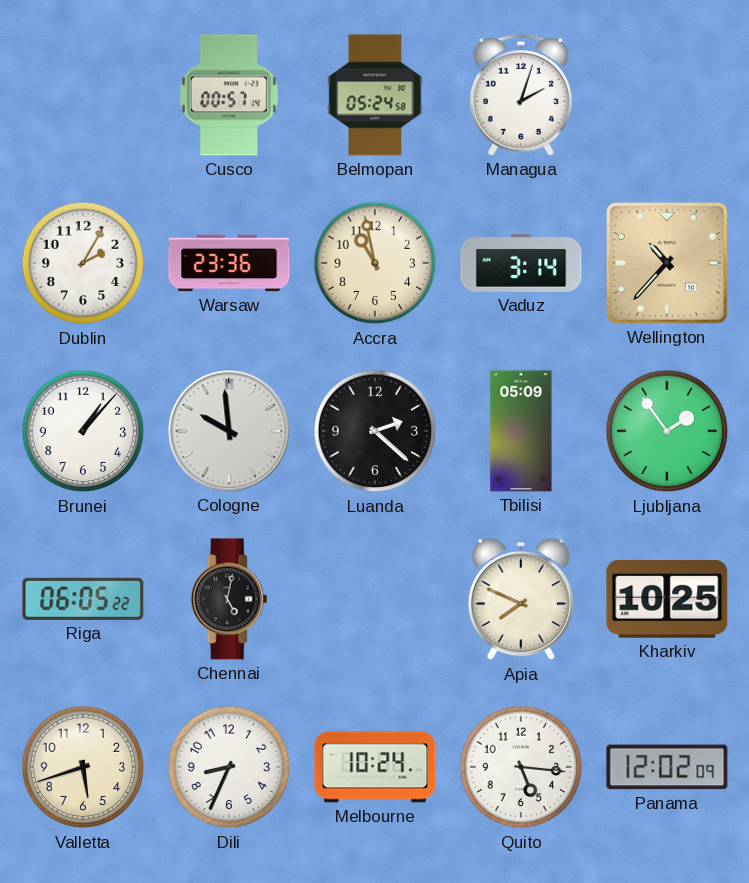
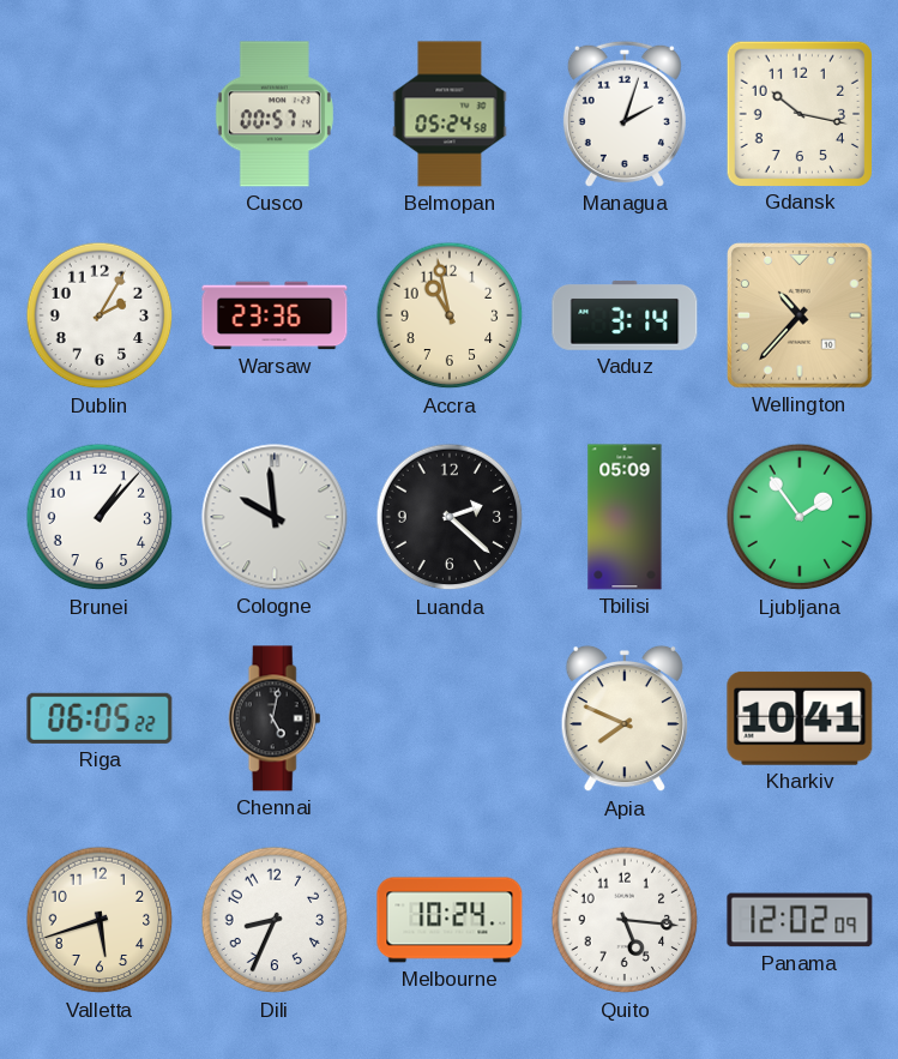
Gdansk: none -> 10:17 (798, 113)
Kharkiv: 10:25 -> 10:41 (800, 718)
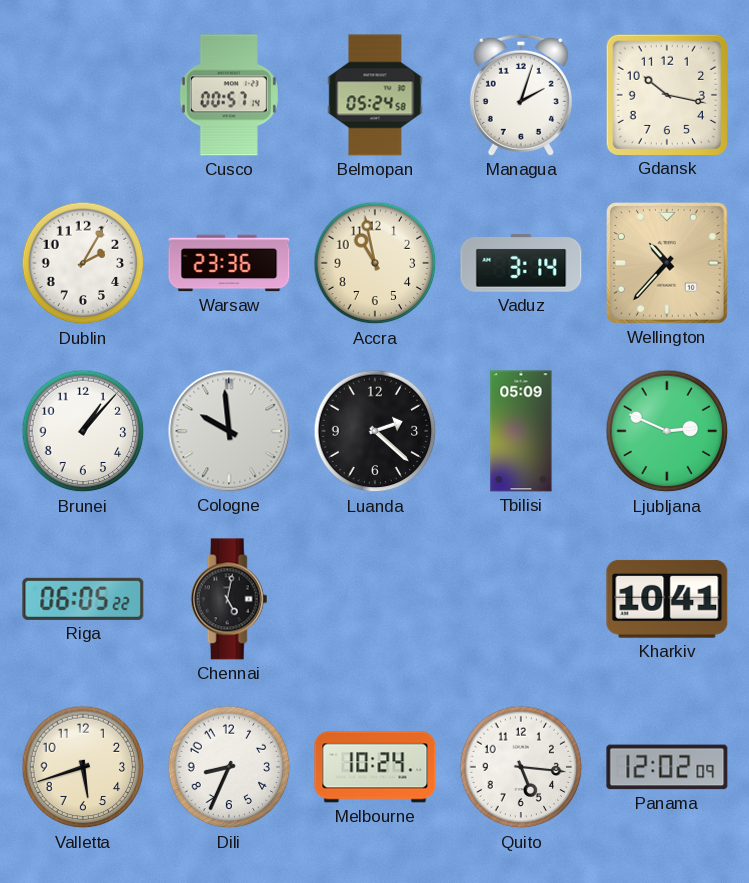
Ljubljana: 1:54 -> 2:49 (667, 431)
Apia: 7:49 -> none (625, 718)
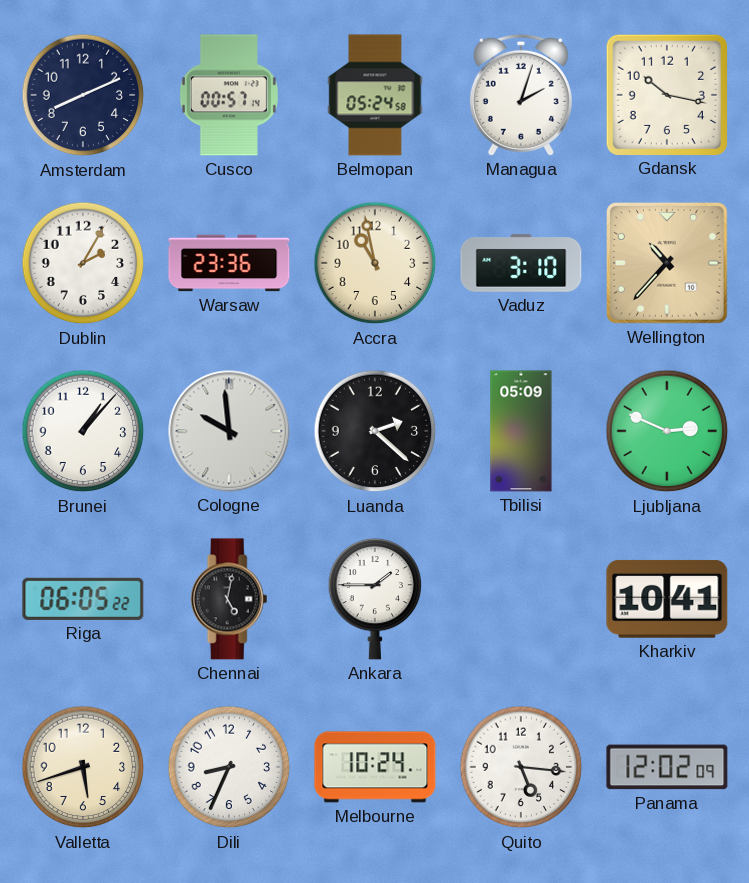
Amsterdam: none -> 8:11 (83, 95)
Vaduz: 3:14 -> 3:10 (521, 263)
Ankara: none -> 1:45 (375, 599)
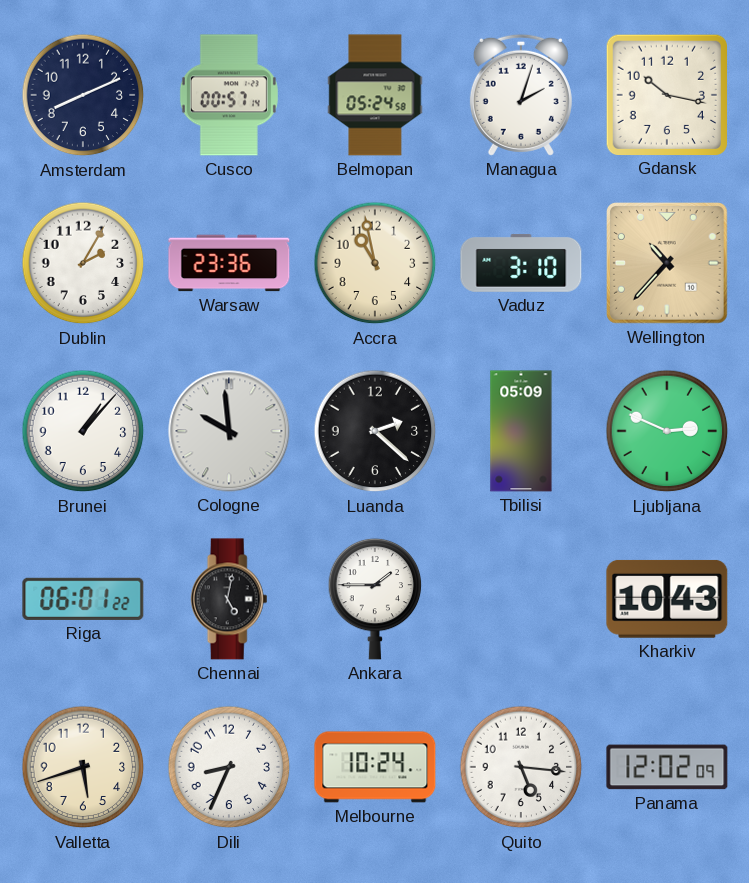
Riga: 06:05 -> 06:01 (83, 599)
Kharkiv: 10:41 -> 10:43 (667, 599)
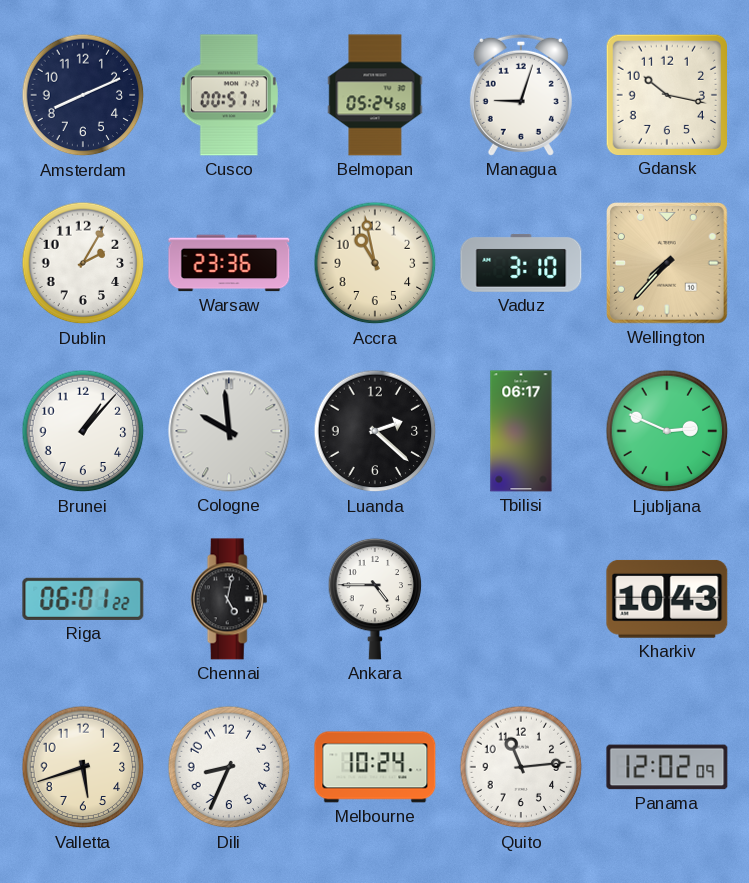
Managua: 2:03 -> 9:03 (521, 95)
Wellington: 10:37 -> 7:37 (668, 264)
Tbilisi: 05:09 -> 06:17 (521, 431)
Ankara: 1:45 -> 4:45 (375, 599)
Quito: 5:16 -> 11:14 (521, 767)
